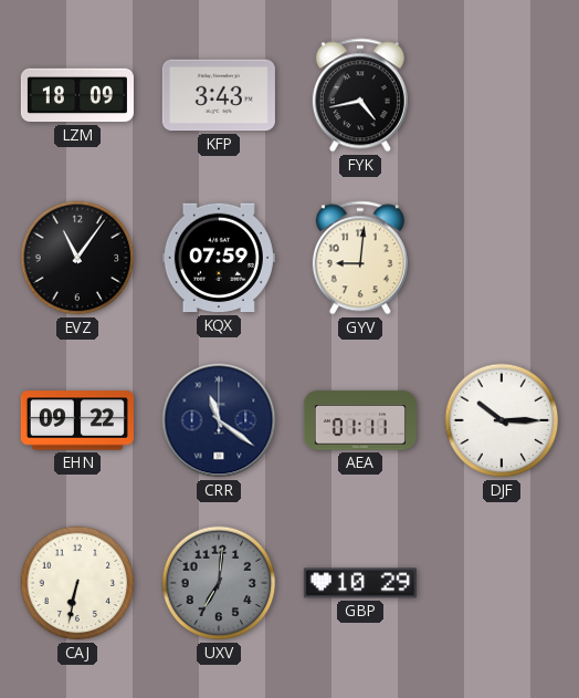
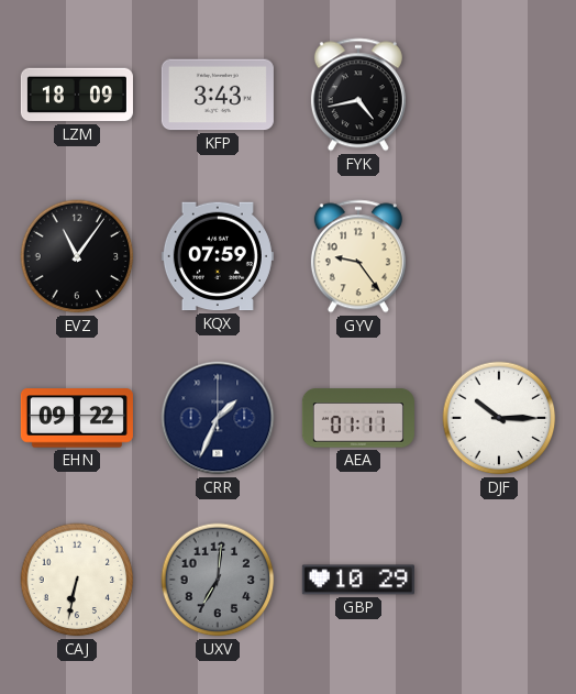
GYV: 9:01 -> 9:24 (358, 256)
CRR: 11:21 -> 1:34 (218, 418)
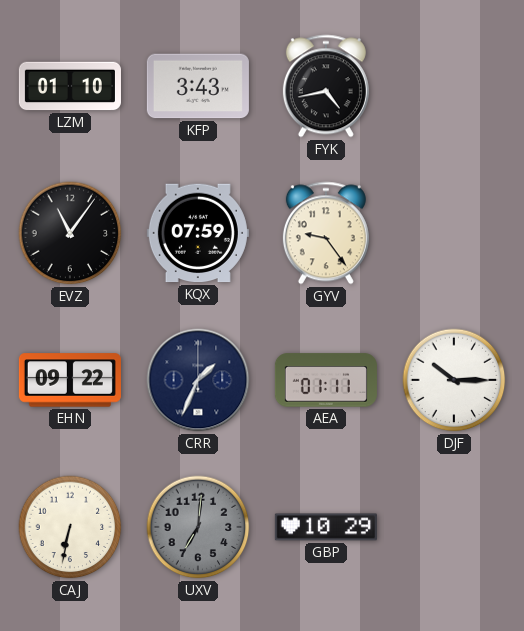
LZM: 18:09 -> 01:10 (70, 86)
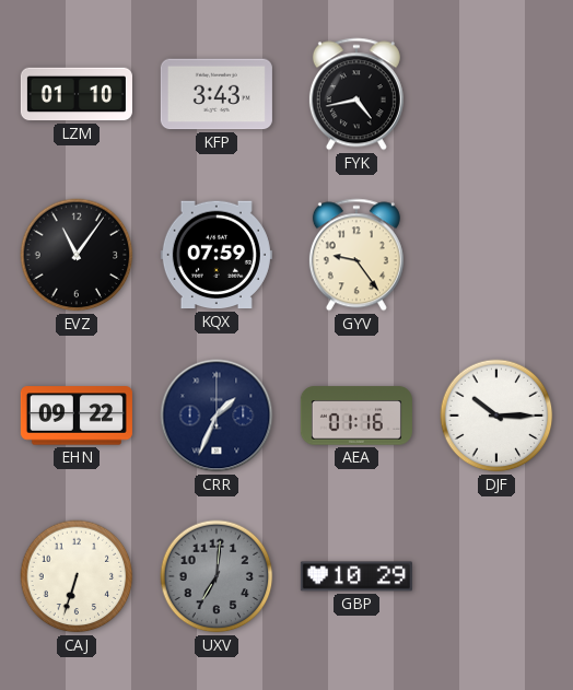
AEA: 01:11 -> 01:16 (356, 416)
CAJ: 6:32 -> 6:33 (77, 576)
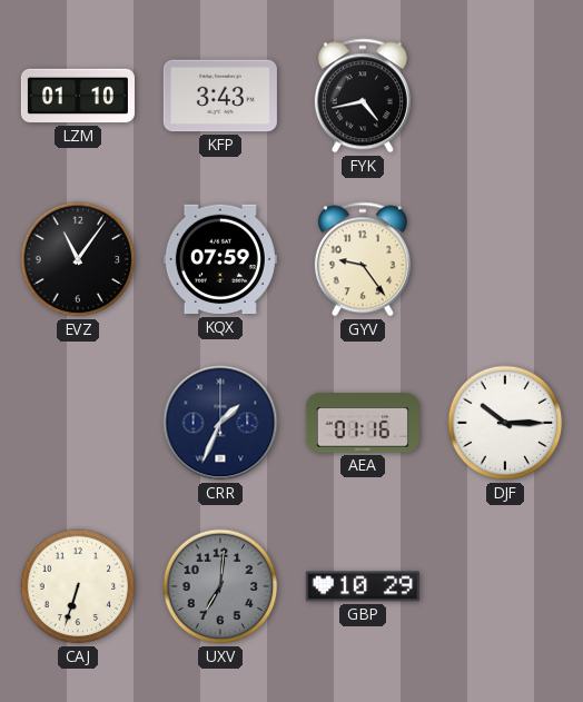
EHN: 09:22 -> none (77, 416)
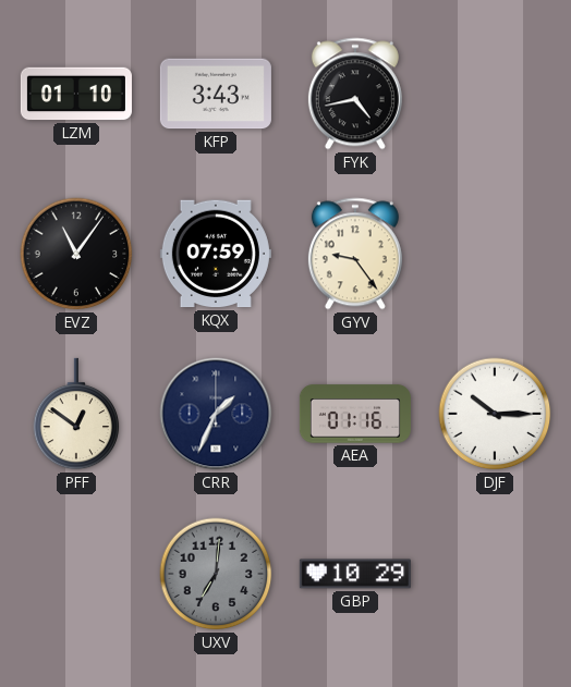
PFF: none -> 12:51 (76, 414)
CAJ: 6:33 -> none (78, 586)
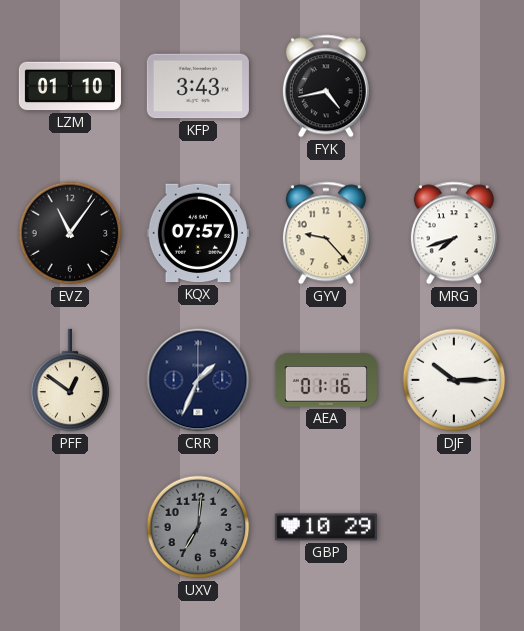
KQX: 07:59 -> 07:57 (198, 233)
GYV: 9:24 -> 9:23 (326, 233)
MRG: none -> 7:42 (454, 233)
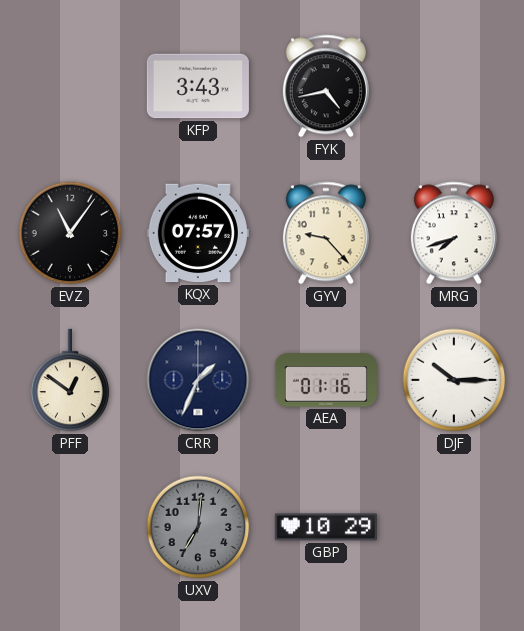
LZM: 01:10 -> none (70, 86)
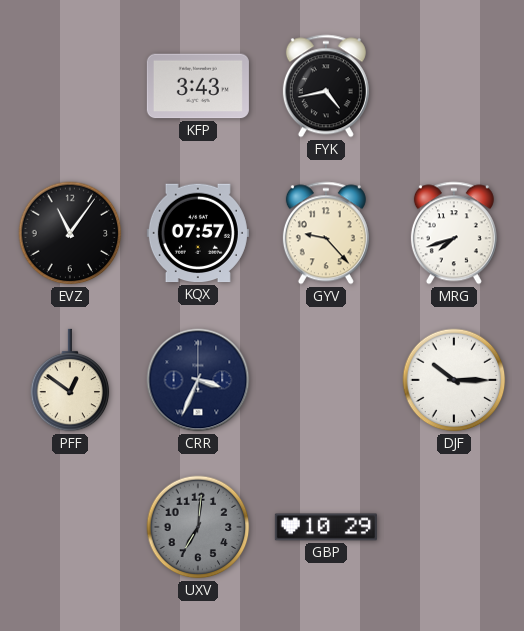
CRR: 1:34 -> 3:34 (198, 380)
AEA: 01:16 -> none (326, 380)
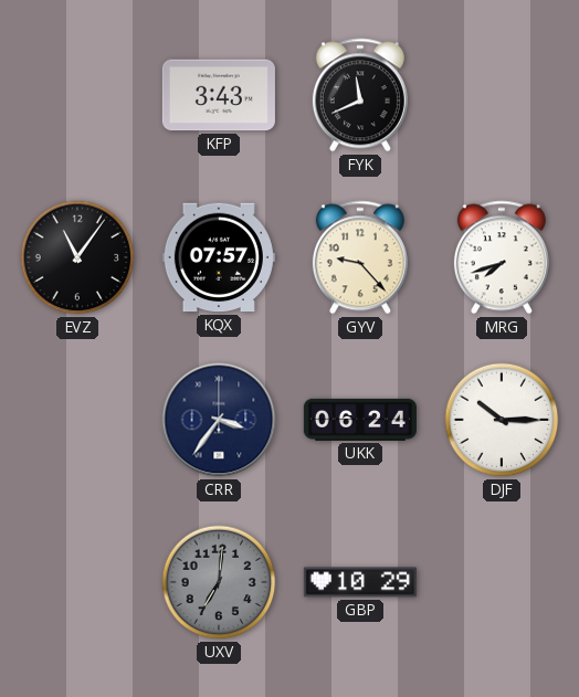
FYK: 4:43 -> 11:41 (360, 95)
PFF: 12:51 -> none (70, 380)
CRR: 3:34 -> 3:36 (219, 420)
UKK: none -> 06:24 (360, 420)
